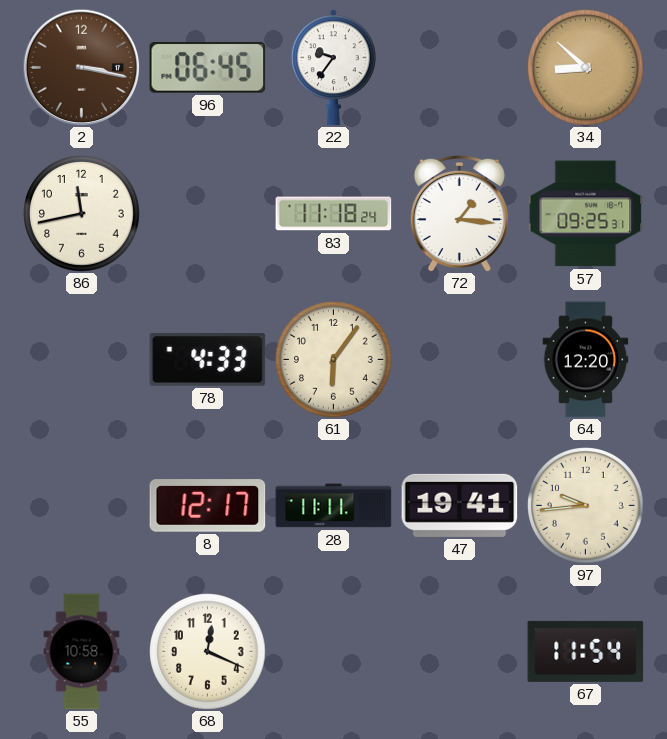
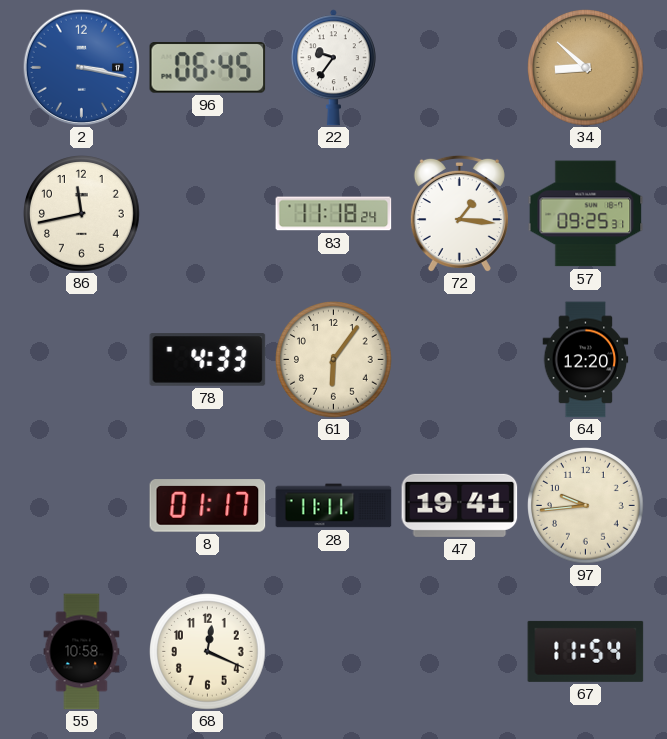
2 dial: brown -> blue (81, 67)
8: 12:17 -> 01:17 (208, 506)
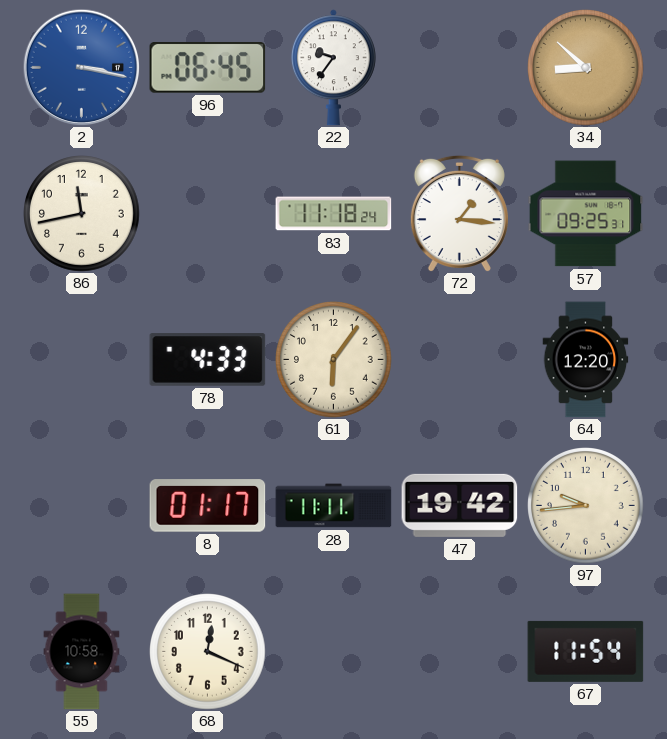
47: 19:41 -> 19:42 (460, 505)
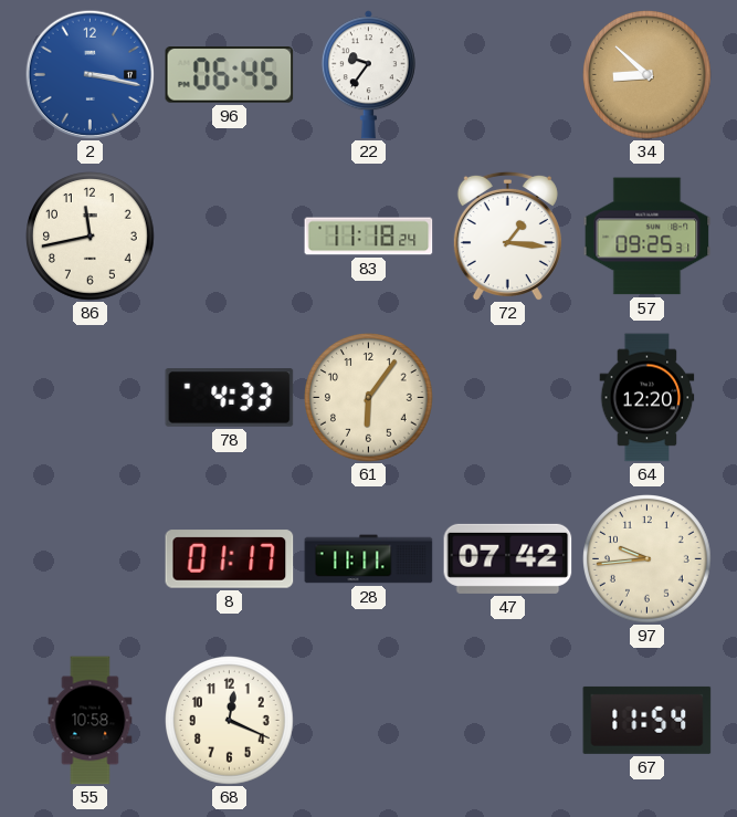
47: 19:42 -> 07:42 (508, 558)
